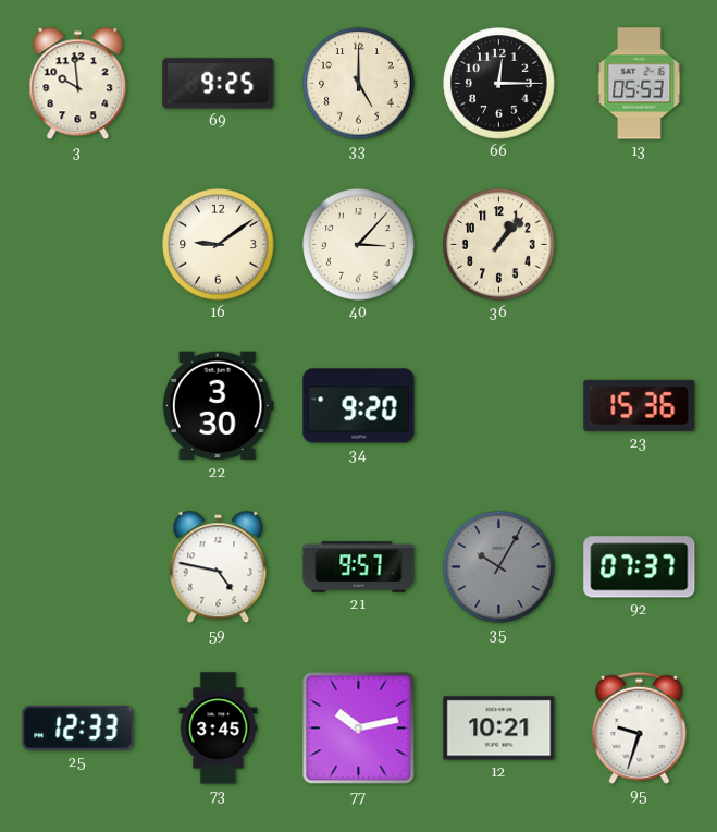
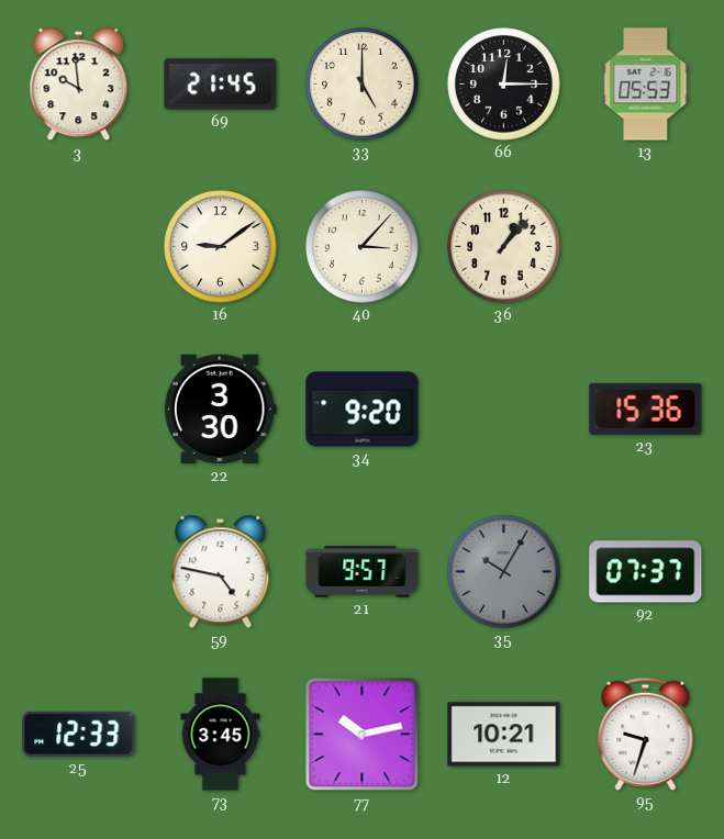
69: 9:25 -> 21:45 (221, 85)
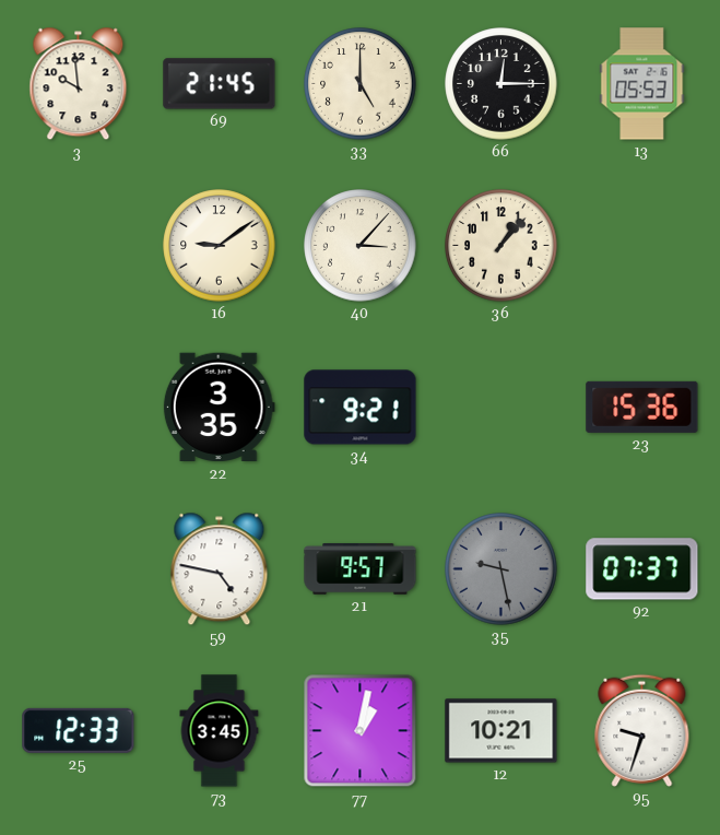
22: 3:30 -> 3:35 (219, 408)
34: 9:20 -> 9:21 (361, 408)
35: 10:05 -> 9:28 (501, 569)
77: 10:13 -> 1:02 (361, 731)
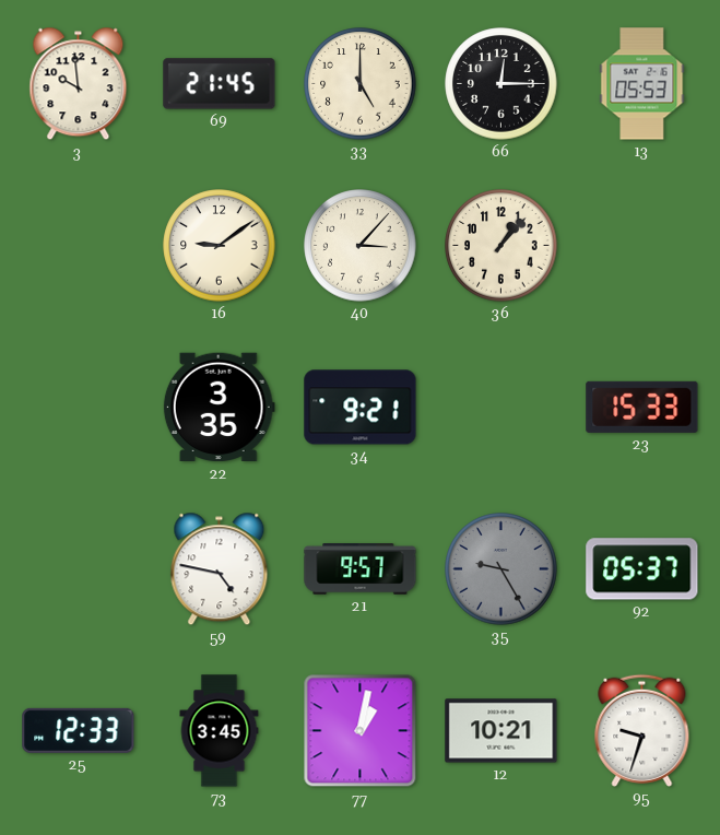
23: 15:36 -> 15:33 (642, 407)
35: 9:28 -> 9:25 (501, 569)
92: 07:37 -> 05:37 (642, 569)
